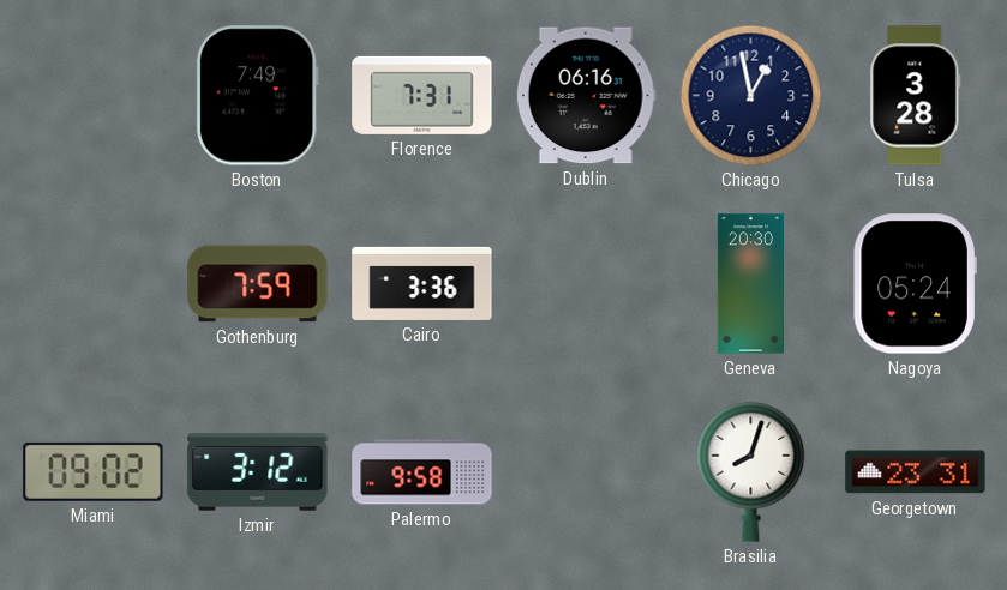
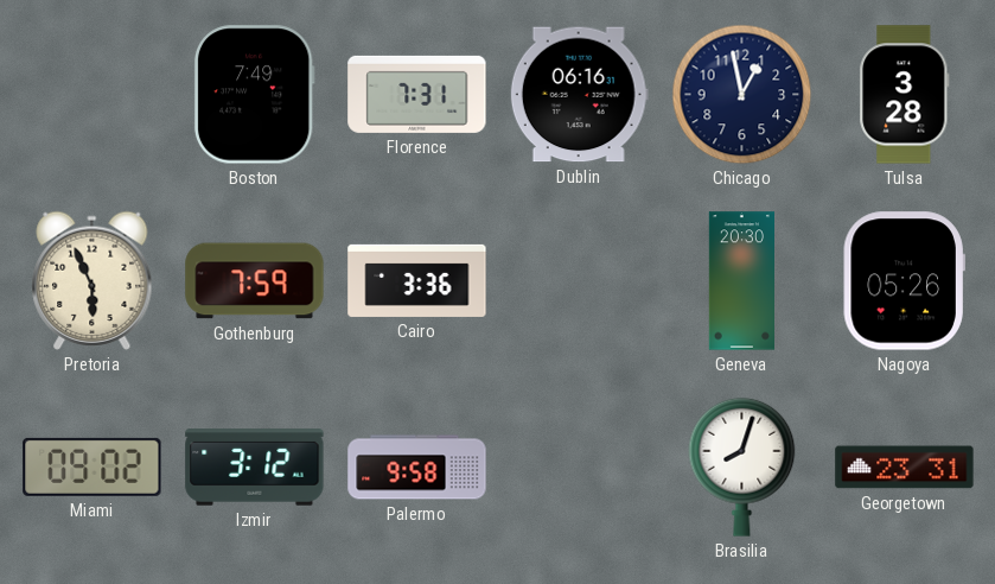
Pretoria: none -> 5:56 (93, 280)
Nagoya: 05:24 -> 05:26 (904, 281)
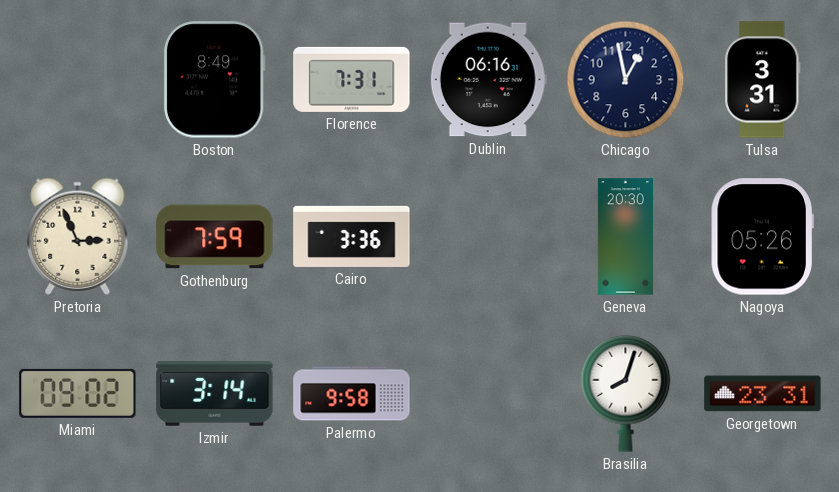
Boston: 7:49 -> 8:49 (214, 80)
Tulsa: 3:28 -> 3:31 (763, 80)
Pretoria: 5:56 -> 2:56 (78, 236)
Izmir: 3:12 -> 3:14 (215, 394)
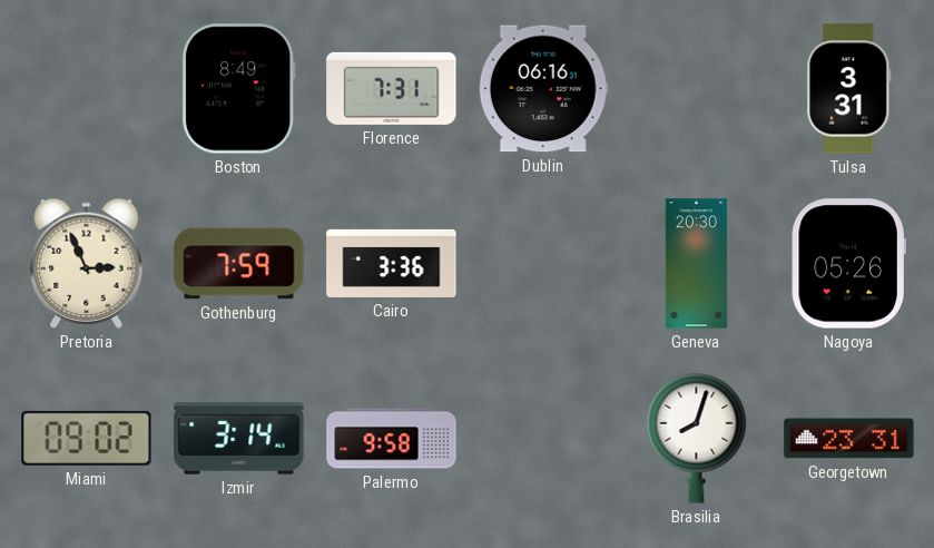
Chicago: 12:58 -> none (626, 80)
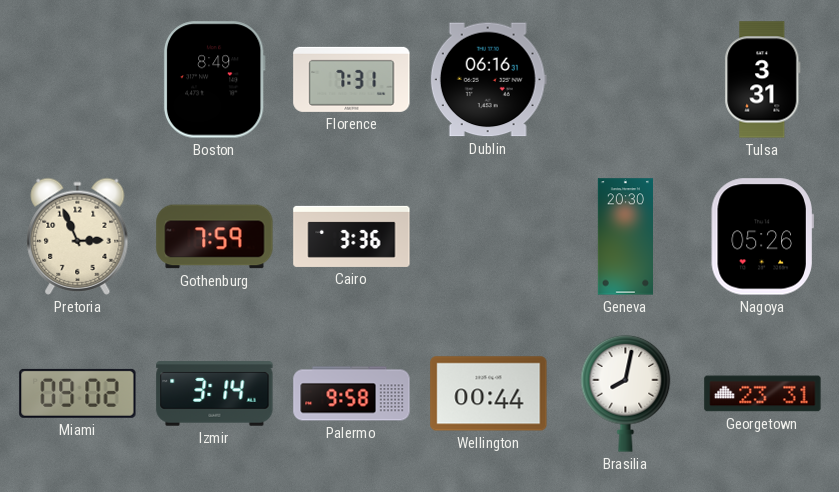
Wellington: none -> 00:44 (489, 394)
Brasilia: 8:03 -> 8:02 (626, 393)
